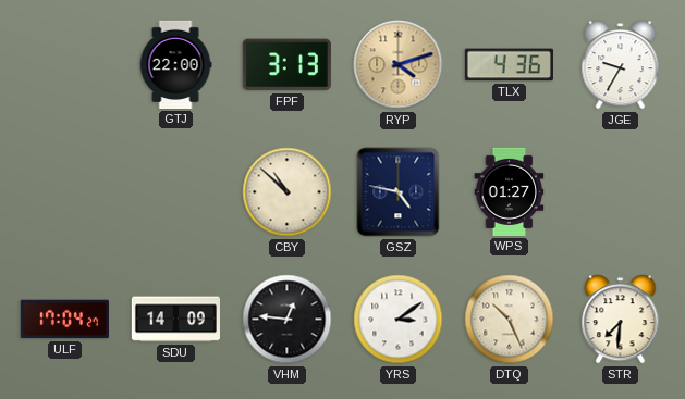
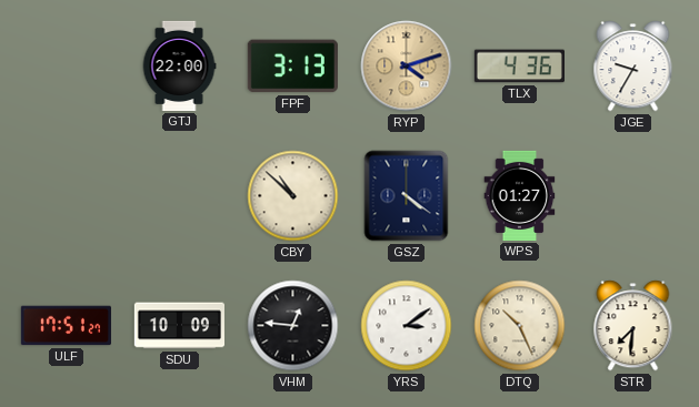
GSZ: 4:47 -> 4:21 (407, 196)
ULF: 17:04 -> 17:51 (66, 326)
SDU: 14:09 -> 10:09 (179, 326)
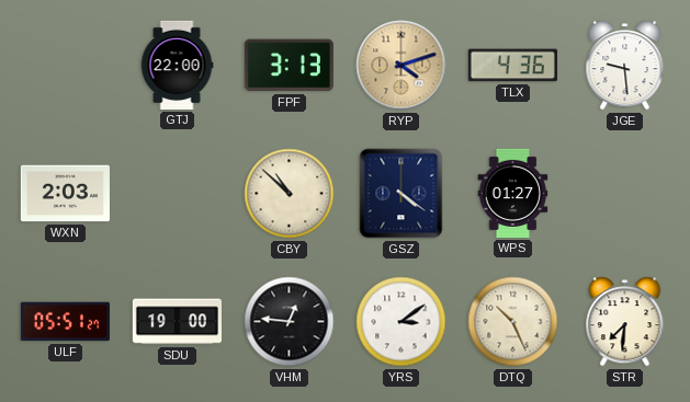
JGE: 9:35 -> 9:29 (625, 66)
WXN: none -> 2:03 (65, 194)
ULF: 17:51 -> 05:51 (65, 322)
SDU: 10:09 -> 19:00 (177, 322)
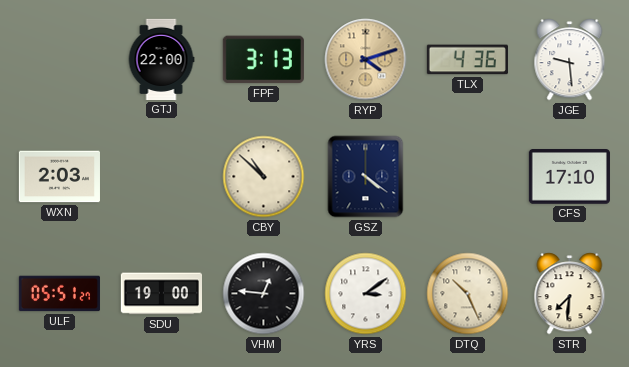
WPS: 01:27 -> none (513, 193)
CFS: none -> 17:10 (569, 177)
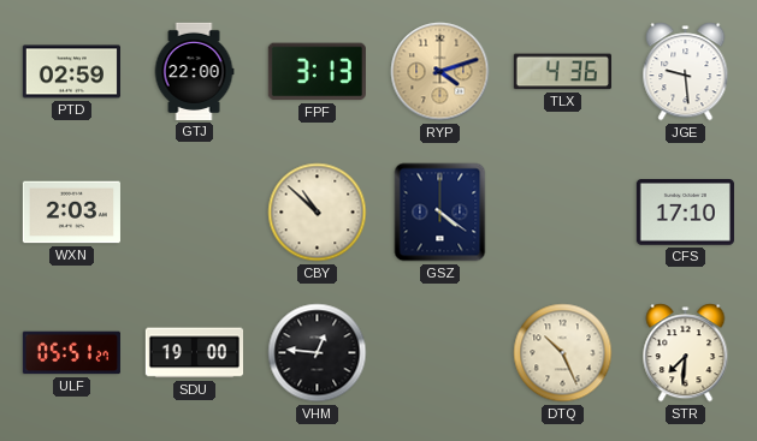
PTD: none -> 02:59 (71, 72)
YRS: 3:09 -> none (366, 294)
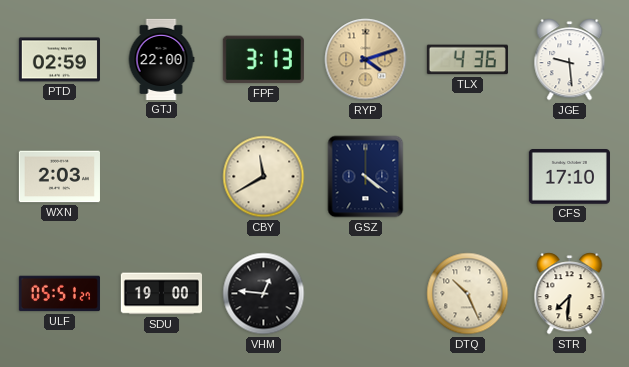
CBY: 10:52 -> 11:40 (264, 177)
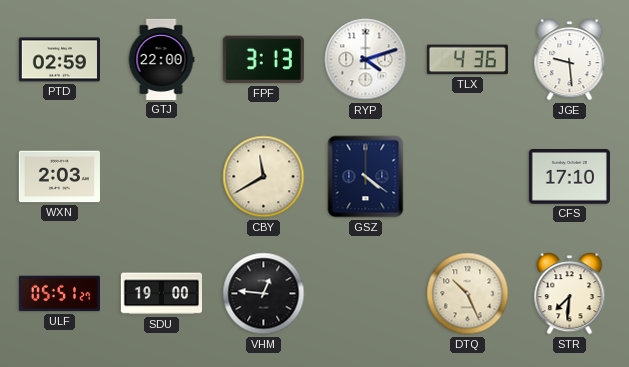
RYP dial: champagne -> white (366, 60)
